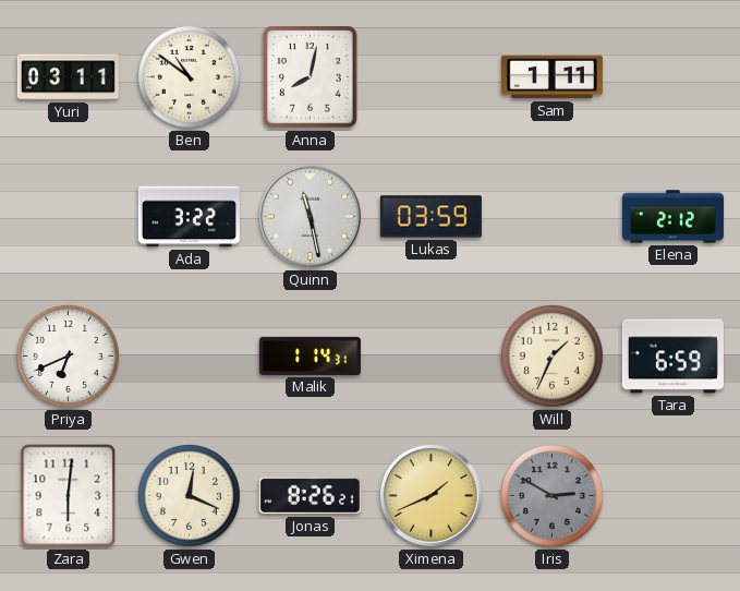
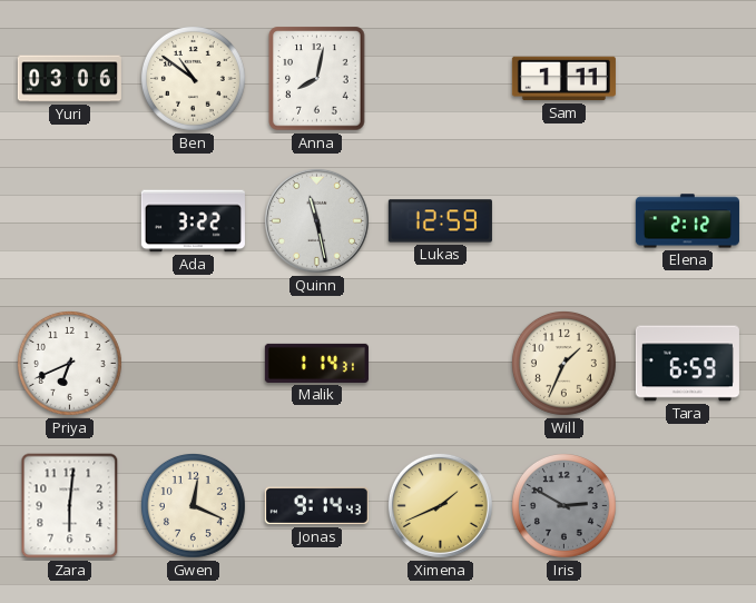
Yuri: 03:11 -> 03:06 (69, 79)
Lukas: 03:59 -> 12:59 (440, 221)
Jonas: 8:26 -> 9:14 (316, 506)
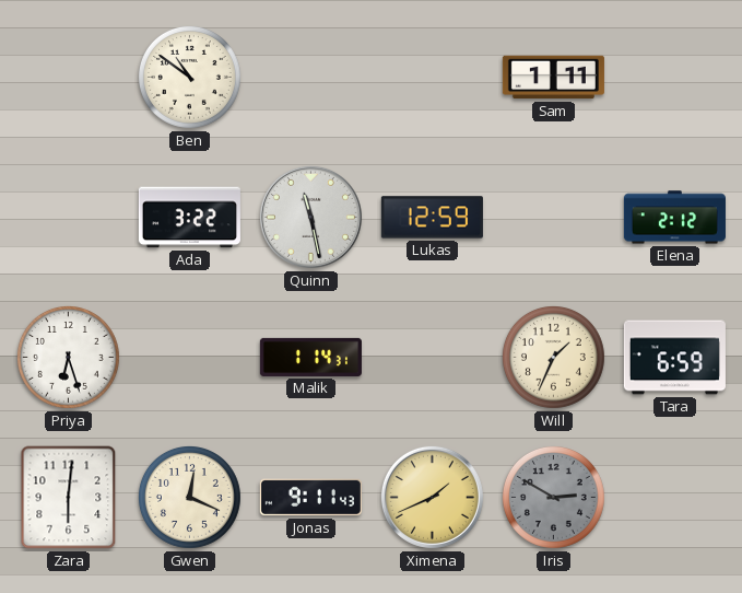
Yuri: 03:06 -> none (69, 79)
Anna: 8:02 -> none (317, 79)
Priya: 6:41 -> 6:27 (68, 357)
Jonas: 9:14 -> 9:11 (310, 498)
